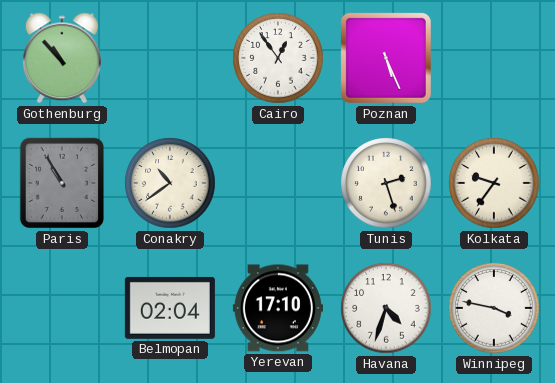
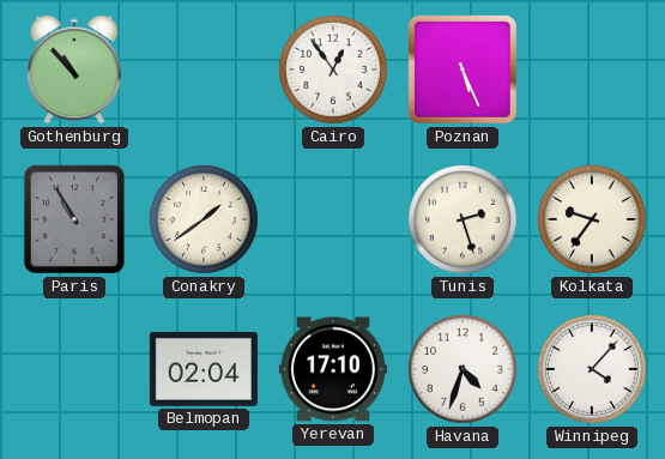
Conakry: 10:39 -> 1:39 (204, 219)
Winnipeg: 3:47 -> 4:07 (592, 369)
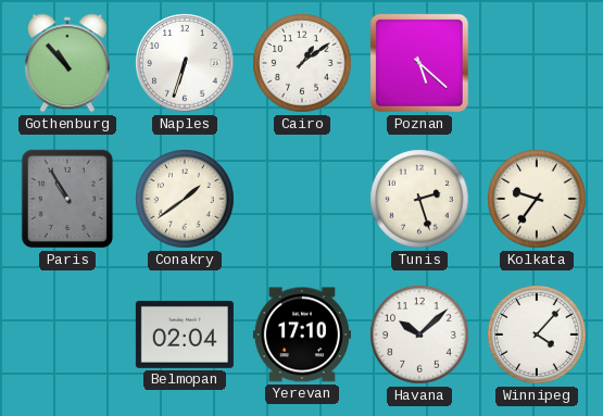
Naples: none -> 6:33 (185, 63)
Cairo: 12:54 -> 1:09 (302, 63)
Poznan: 5:26 -> 5:22 (419, 63)
Havana: 4:33 -> 10:08 (419, 335)
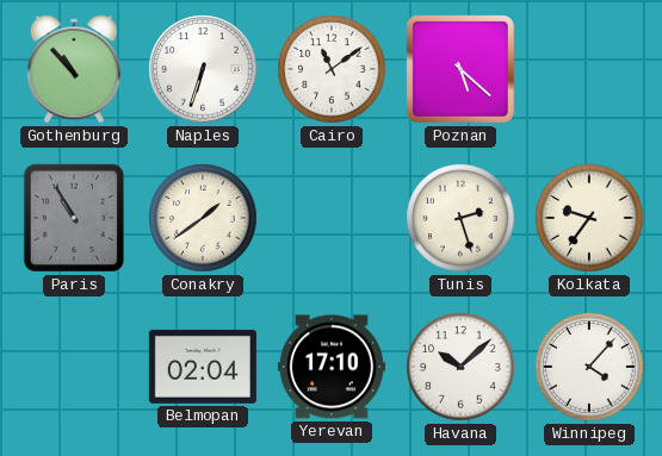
Cairo: 1:09 -> 11:09 (332, 69)
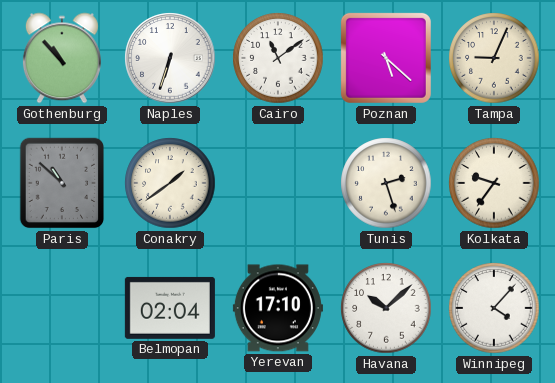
Tampa: none -> 9:04 (494, 58)
Paris: 10:55 -> 10:52 (62, 183)
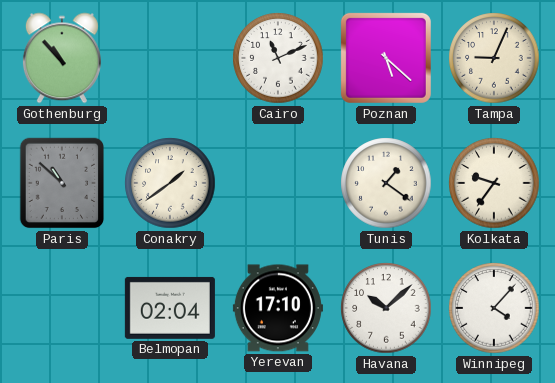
Naples: 6:33 -> none (170, 58)
Cairo: 11:09 -> 11:11 (278, 58)
Tunis: 2:27 -> 1:21 (386, 183)
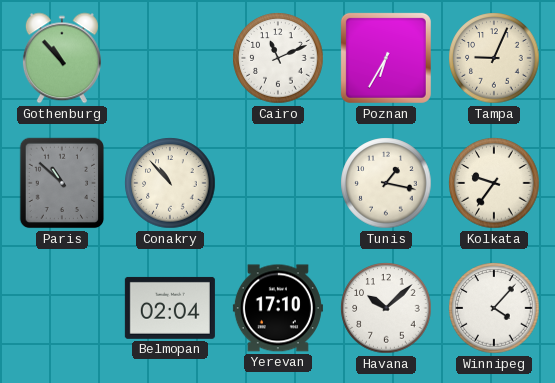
Poznan: 5:22 -> 6:35 (386, 58)
Conakry: 1:39 -> 10:53 (170, 183)
Tunis: 1:21 -> 1:17 (386, 183)
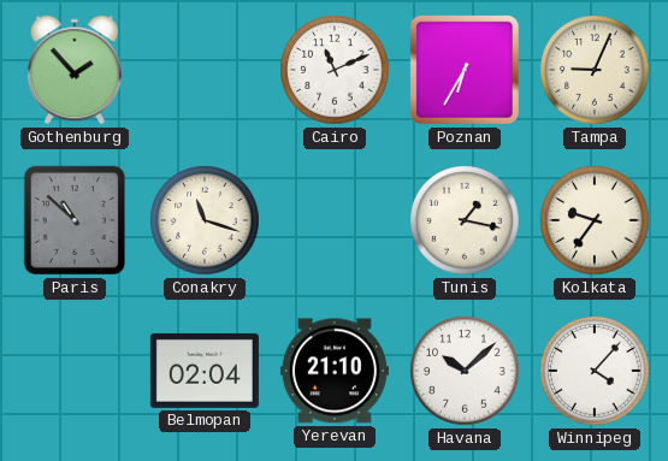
Gothenburg: 10:53 -> 1:53 (75, 70)
Conakry: 10:53 -> 11:18 (205, 220)
Yerevan: 17:10 -> 21:10 (335, 371)
